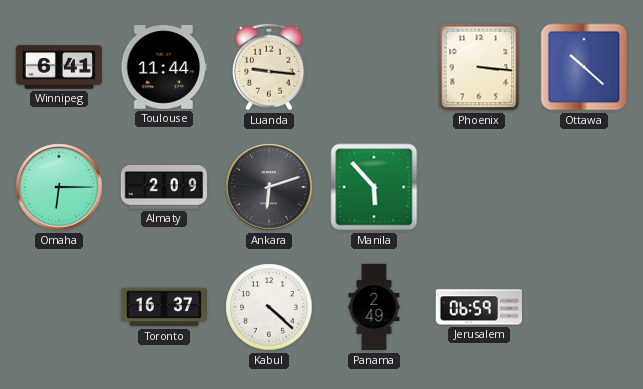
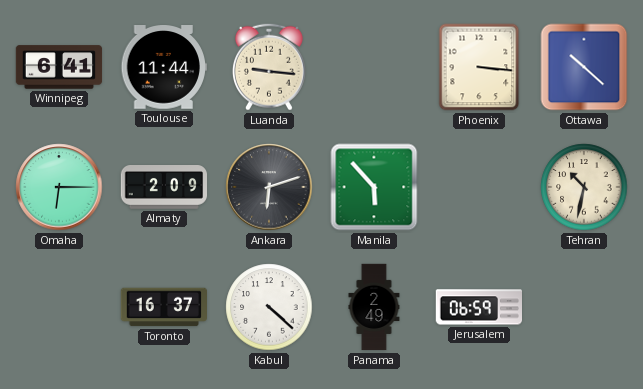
Tehran: none -> 10:32 (584, 187)
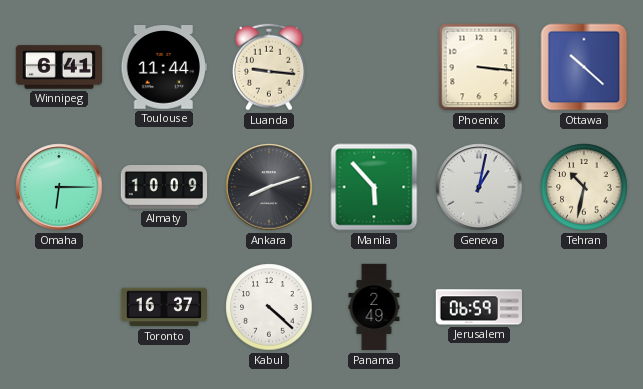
Almaty: 2:09 -> 10:09 (164, 188)
Ankara: 6:12 -> 8:12 (269, 187)
Geneva: none -> 1:02 (479, 187)
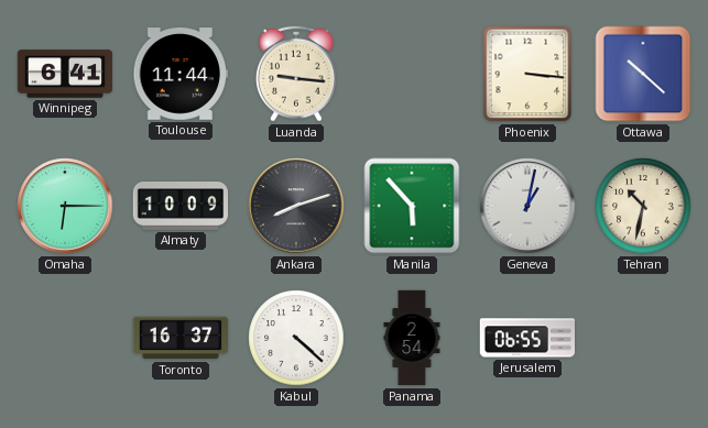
Panama: 2:49 -> 2:54 (412, 338)
Jerusalem: 06:59 -> 06:55 (526, 338)
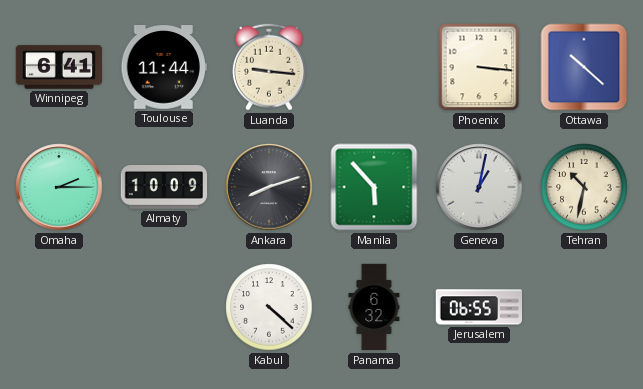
Omaha: 6:15 -> 2:15 (59, 187)
Toronto: 16:37 -> none (179, 338)
Panama: 2:54 -> 6:32 (374, 307)
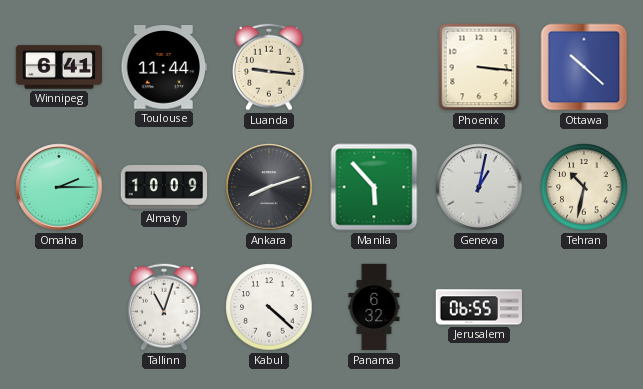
Tallinn: none -> 11:03 (164, 307)
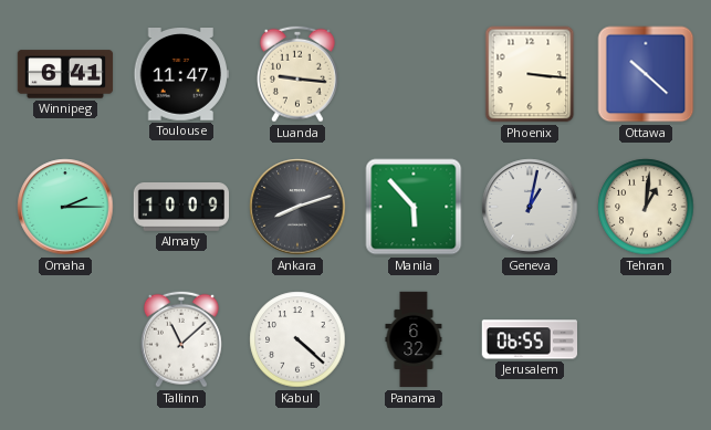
Toulouse: 11:44 -> 11:47 (180, 75)
Tehran: 10:32 -> 1:01 (646, 207)
Tallinn: 11:03 -> 11:08 (181, 339)
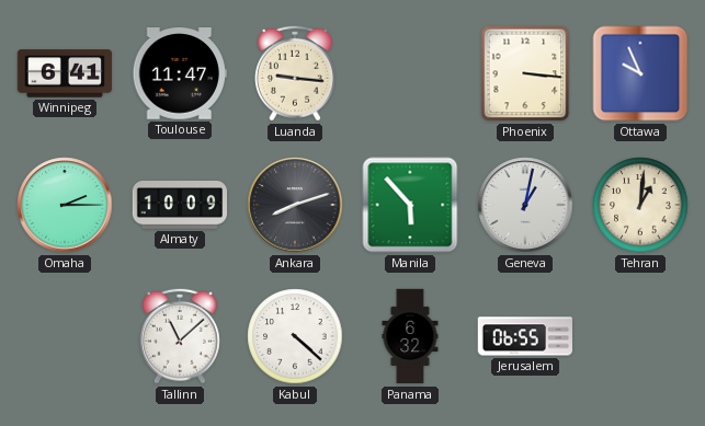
Ottawa: 10:22 -> 9:56 (640, 73)
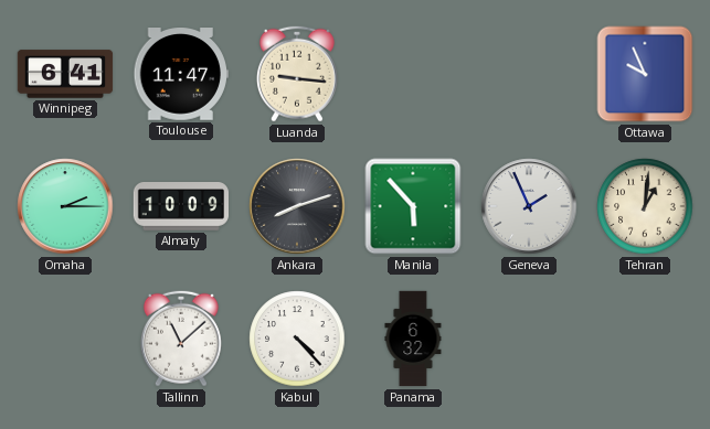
Phoenix: 3:16 -> none (525, 73)
Geneva: 1:02 -> 1:56 (529, 206)
Kabul: 4:22 -> 4:23 (297, 339)
Jerusalem: 06:55 -> none (524, 336)
